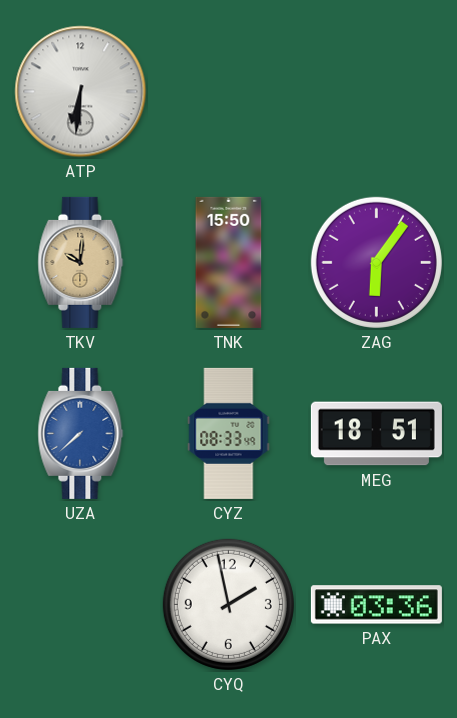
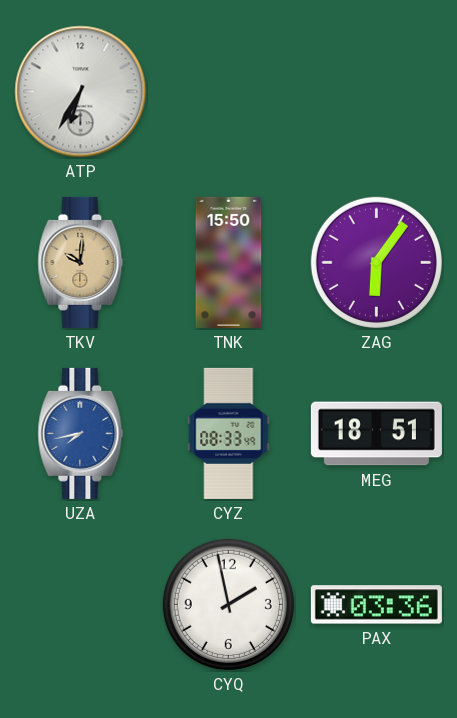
ATP: 6:31 -> 6:35 (81, 92)
UZA: 7:38 -> 7:43 (81, 433)
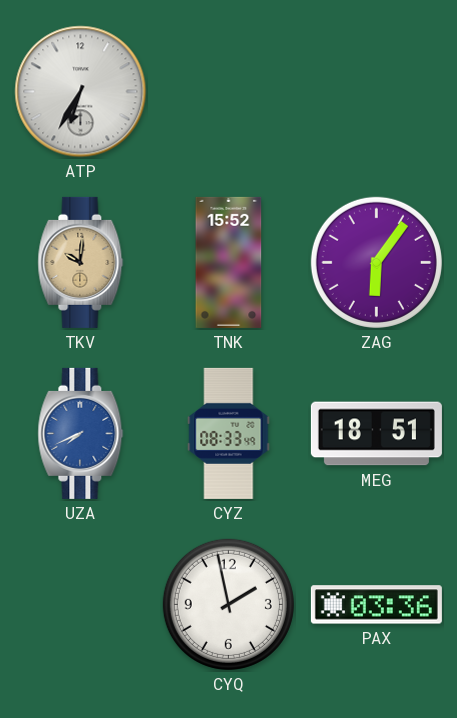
TNK: 15:50 -> 15:52 (229, 262)
UZA: 7:43 -> 7:41 (81, 433)
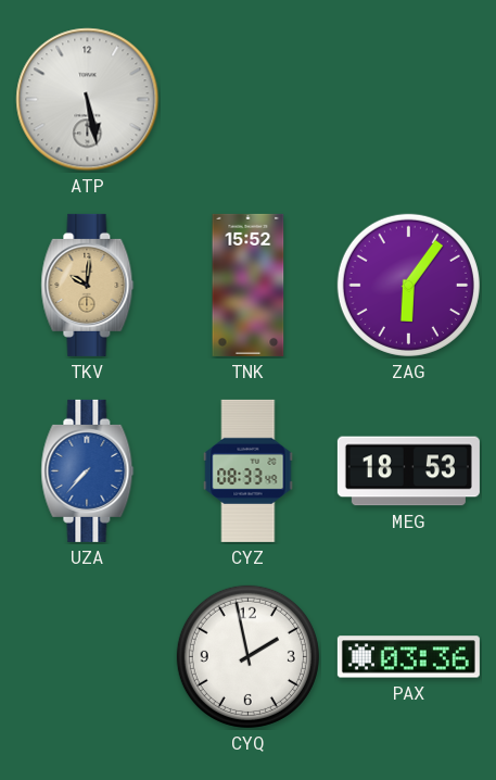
ATP: 6:35 -> 5:28 (88, 100)
UZA: 7:41 -> 7:37 (88, 470)
MEG: 18:51 -> 18:53 (408, 471)
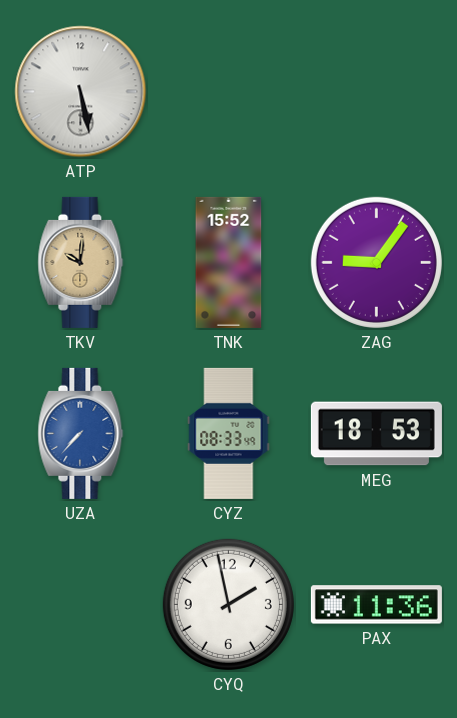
ZAG: 6:06 -> 9:06 (376, 262)
PAX: 03:36 -> 11:36 (376, 605)
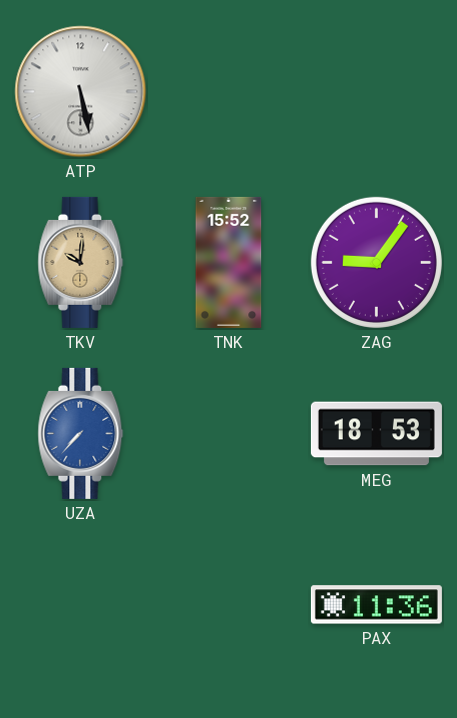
CYZ: 08:33 -> none (229, 433)
CYQ: 1:58 -> none (228, 604)
